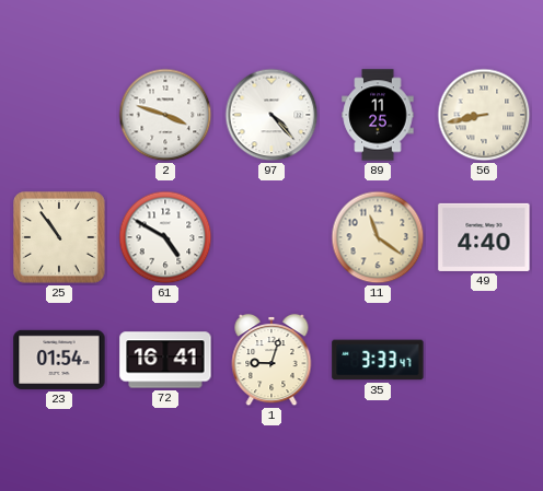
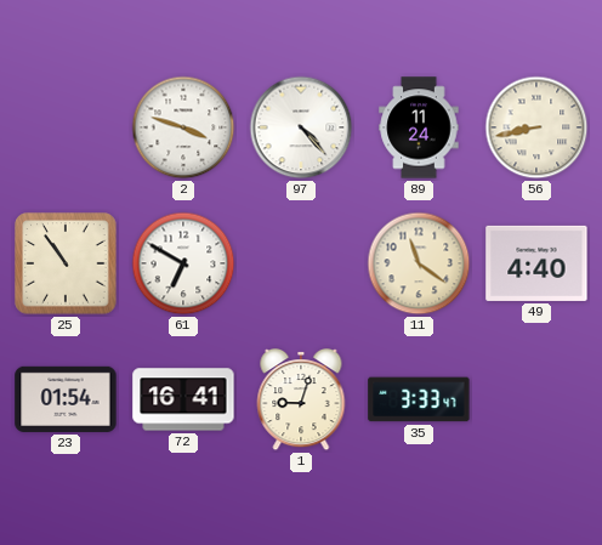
89: 11:25 -> 11:24 (419, 127)
61: 4:50 -> 6:50 (183, 263)
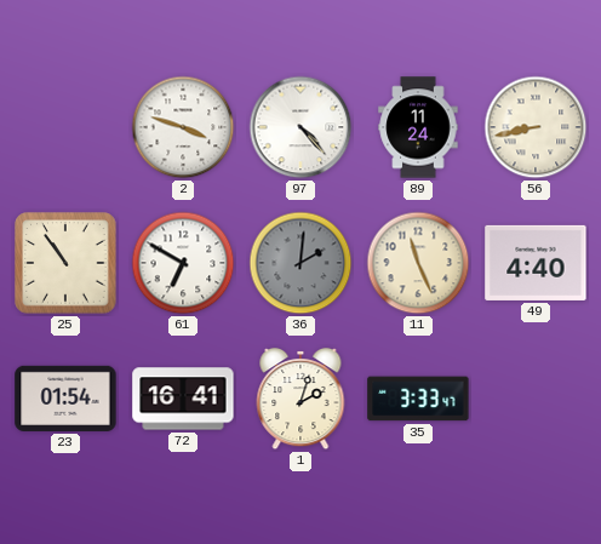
36: none -> 2:01 (300, 263)
11: 11:21 -> 11:26 (418, 263)
1: 9:03 -> 2:03 (300, 400)
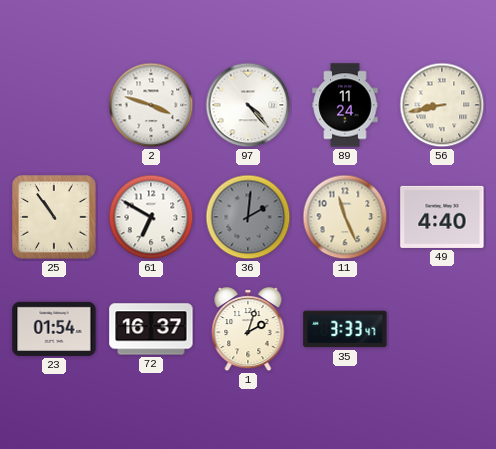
72: 16:41 -> 16:37 (151, 329)
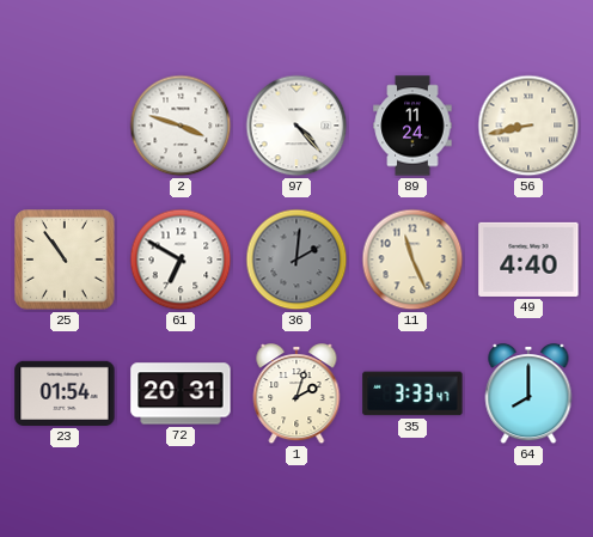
72: 16:37 -> 20:31 (181, 393)
64: none -> 8:00 (528, 395)
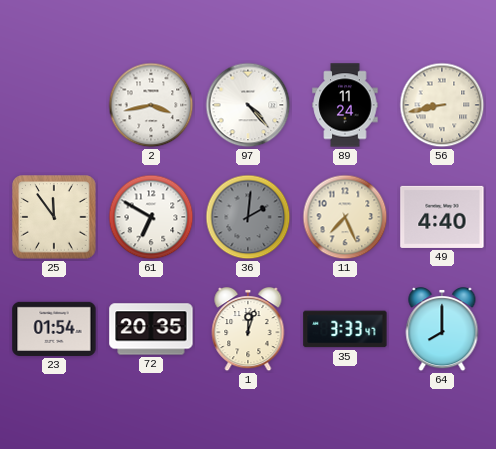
2: 3:48 -> 3:43 (151, 105)
25: 10:54 -> 11:54 (54, 217)
11: 11:26 -> 7:26 (345, 217)
72: 20:31 -> 20:35 (151, 329)
1: 2:03 -> 12:03 (248, 330)
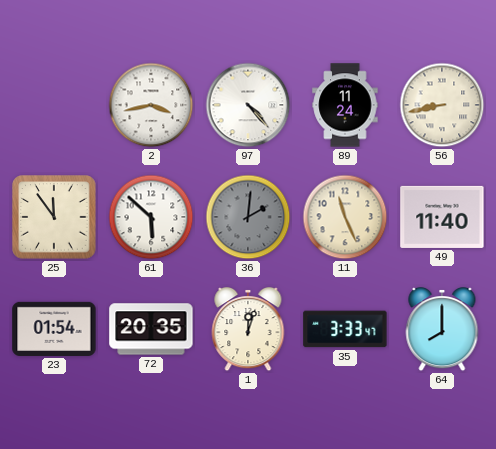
61: 6:50 -> 5:52 (151, 217)
11: 7:26 -> 11:26 (345, 217)
49: 4:40 -> 11:40 (442, 217)
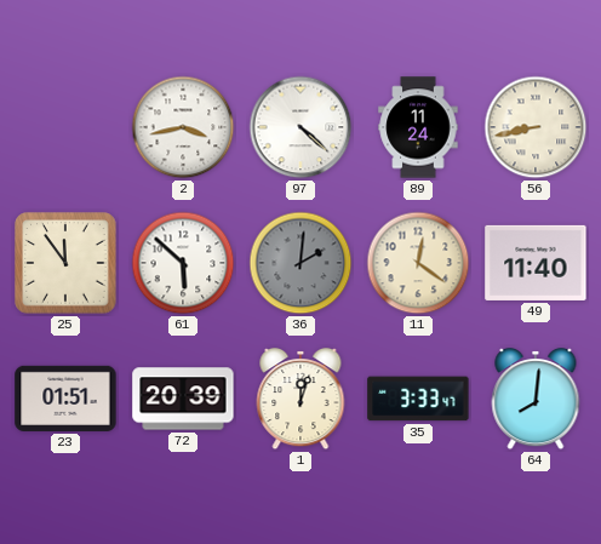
97: 4:23 -> 4:22 (300, 127)
11: 11:26 -> 12:21 (418, 263)
23: 01:54 -> 01:51 (65, 399)
72: 20:35 -> 20:39 (183, 399)
64: 8:00 -> 8:01 (536, 400)
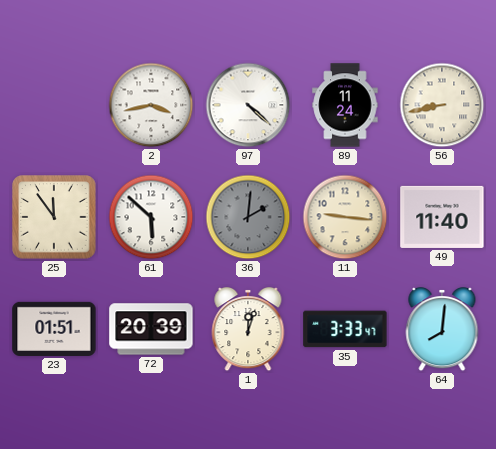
11: 12:21 -> 9:16 (345, 217)
